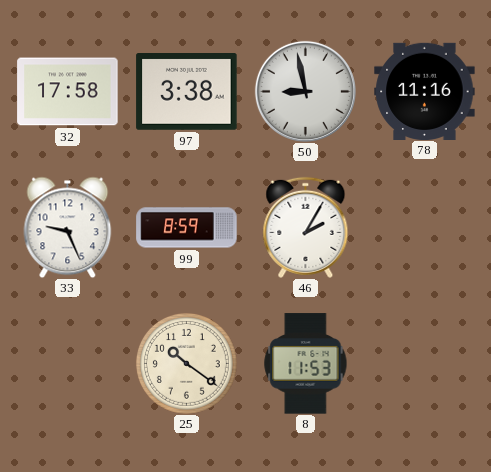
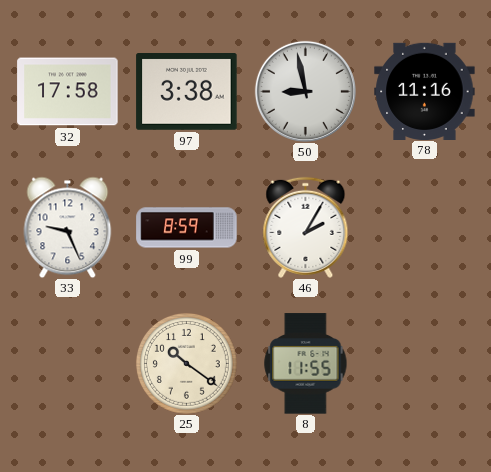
8: 11:53 -> 11:55 (306, 364)
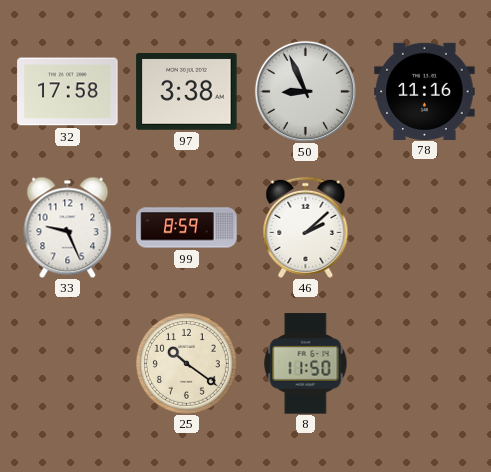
50: 8:58 -> 8:56 (305, 91)
46: 2:05 -> 2:08 (306, 227)
8: 11:55 -> 11:50 (306, 364)
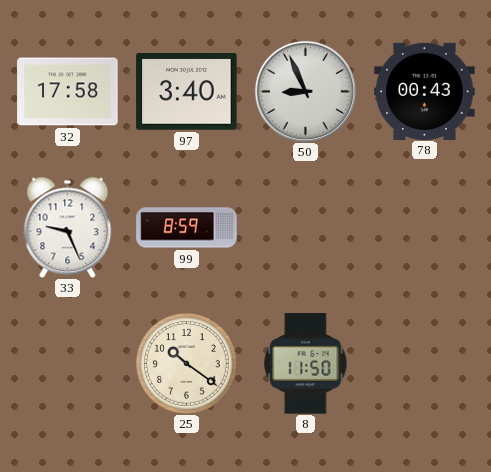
97: 3:38 -> 3:40 (187, 92)
78: 11:16 -> 00:43 (425, 91)
46: 2:08 -> none (306, 227)
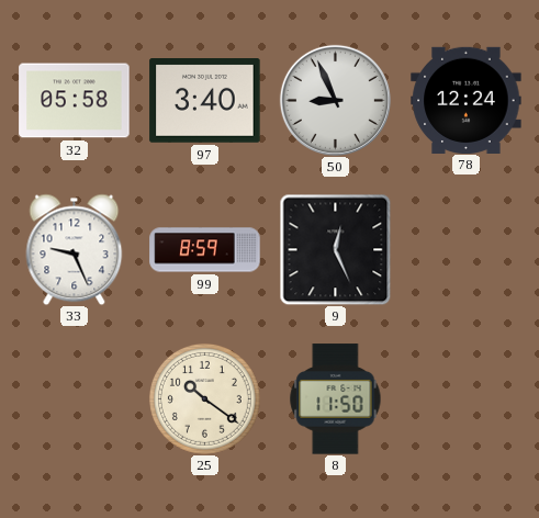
32: 17:58 -> 05:58 (75, 101)
78: 00:43 -> 12:24 (467, 100)
9: none -> 12:26 (335, 249)
